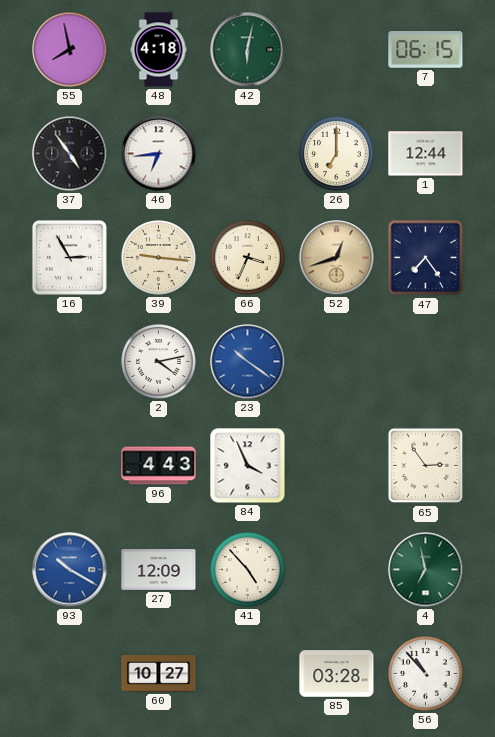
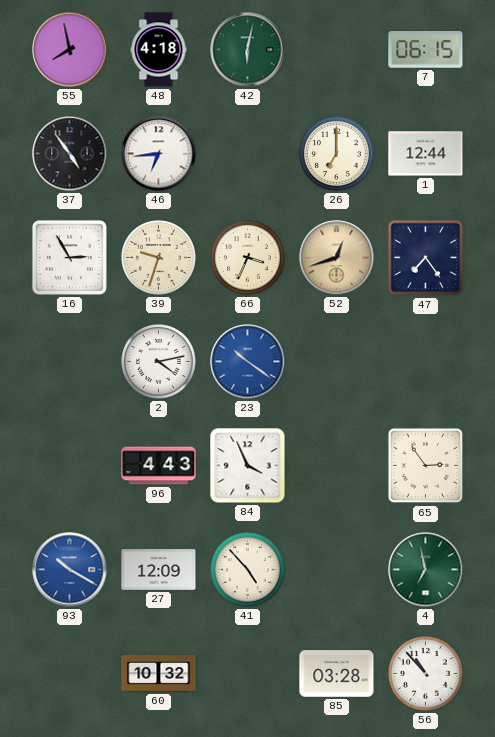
39: 9:16 -> 9:33 (159, 258)
60: 10:27 -> 10:32 (159, 674)
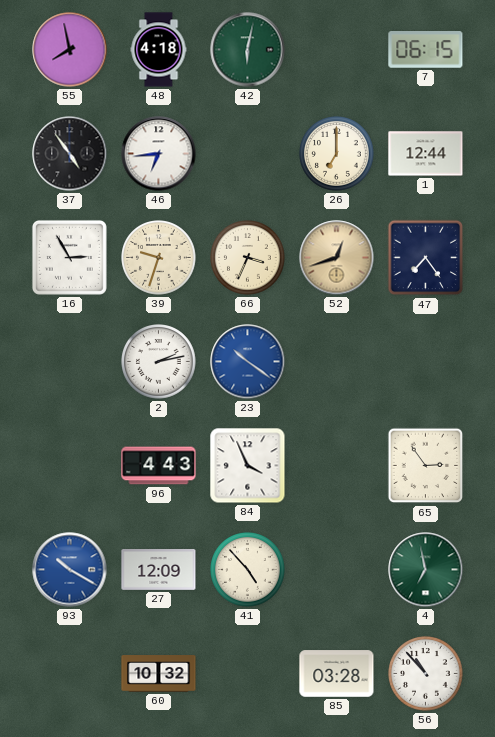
2: 4:13 -> 2:13 (159, 362)
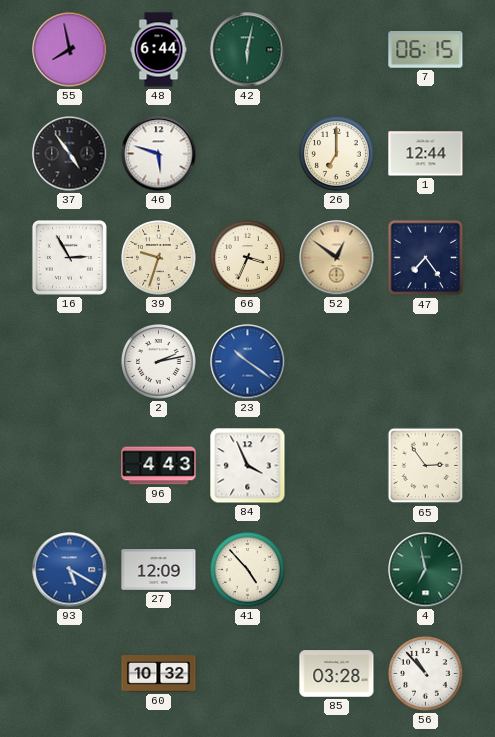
48: 4:18 -> 6:44 (159, 50)
46: 6:44 -> 5:48 (159, 154)
52: 12:42 -> 12:51 (337, 258)
93: 10:20 -> 5:20 (70, 570)
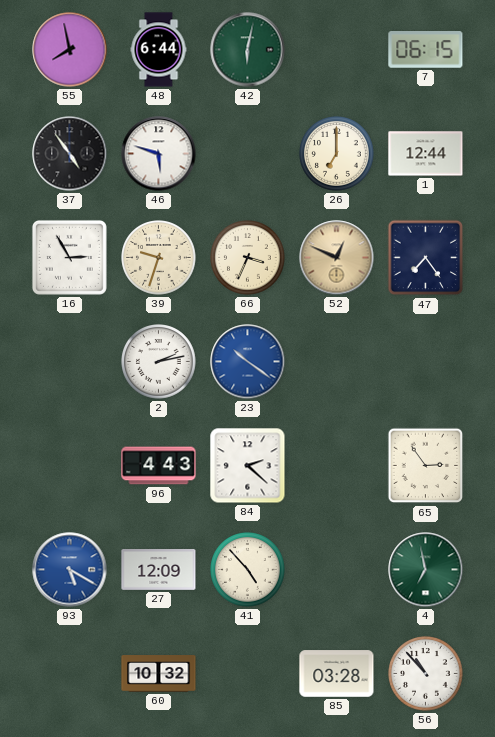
52: 12:51 -> 12:49 (337, 258)
84: 3:56 -> 2:22 (248, 466)
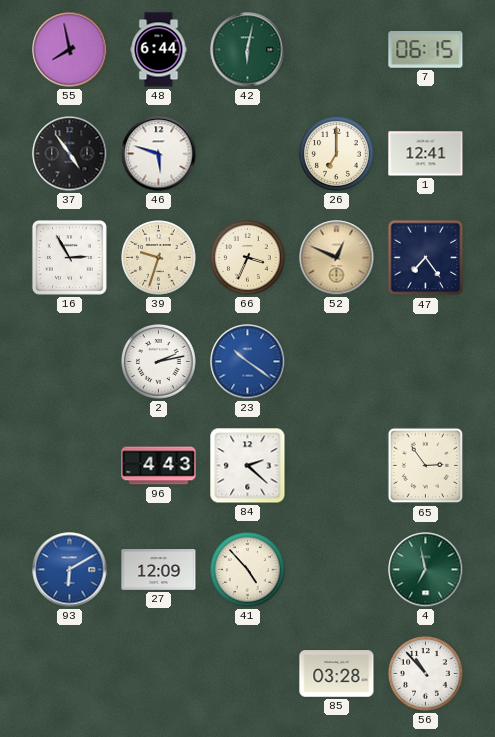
1: 12:44 -> 12:41 (426, 154)
93: 5:20 -> 6:10 (70, 570)
60: 10:32 -> none (159, 674)
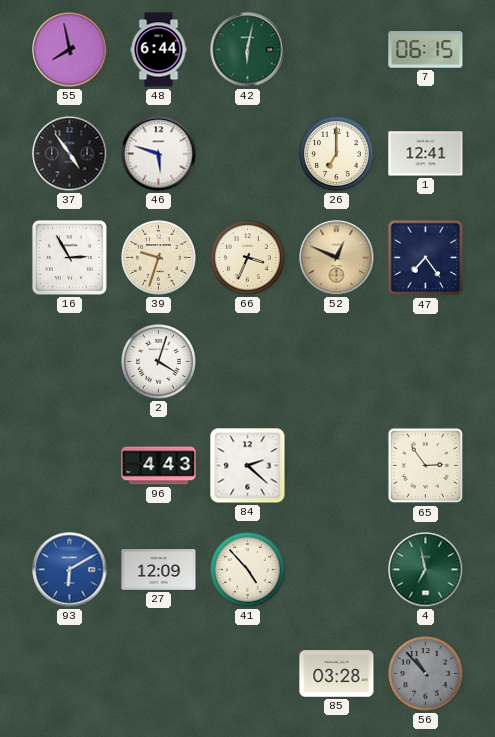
2: 2:13 -> 4:03 (159, 362)
23: 10:21 -> none (248, 362)
56 dial: white -> grey (426, 674)
